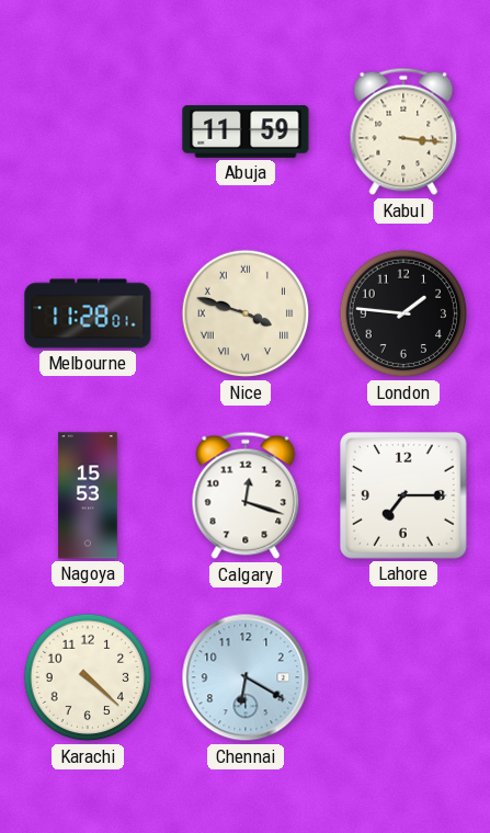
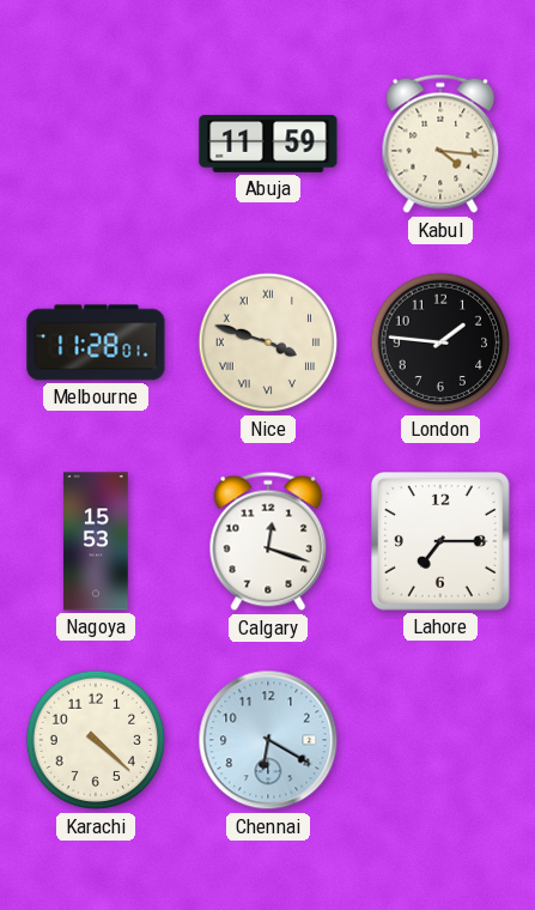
Kabul: 3:16 -> 4:16 (440, 144)
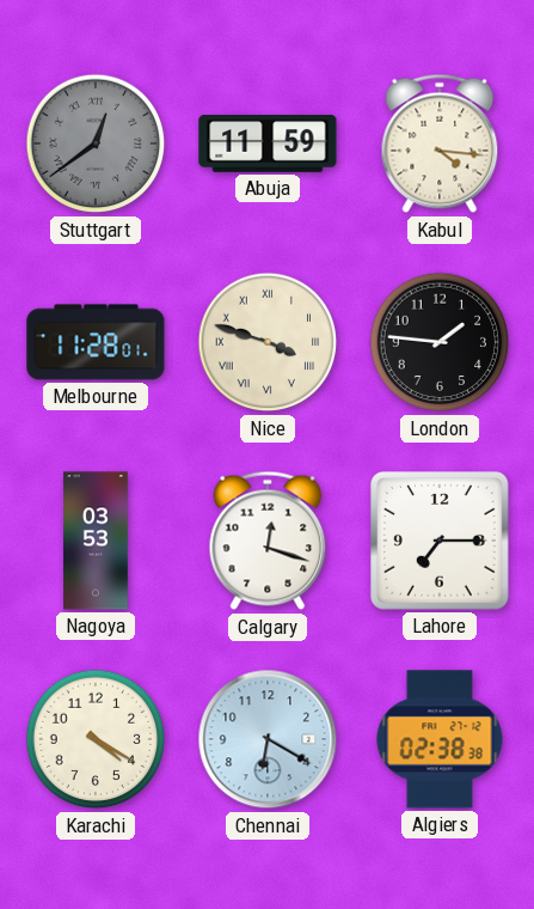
Stuttgart: none -> 12:39 (96, 144)
Nagoya: 15:53 -> 03:53 (96, 541)
Karachi: 4:22 -> 4:20 (96, 739)
Algiers: none -> 02:38 (440, 739)
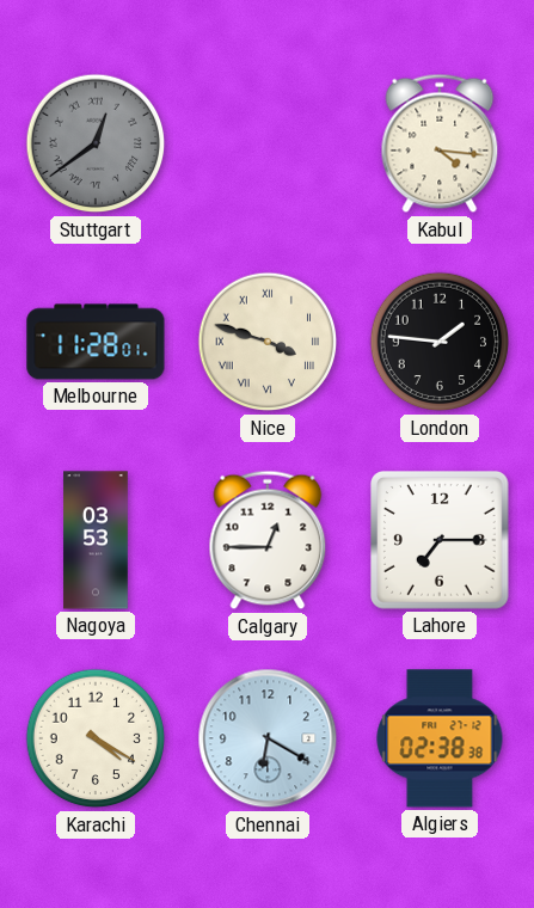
Abuja: 11:59 -> none (268, 145)
Calgary: 12:18 -> 12:45 (268, 540)
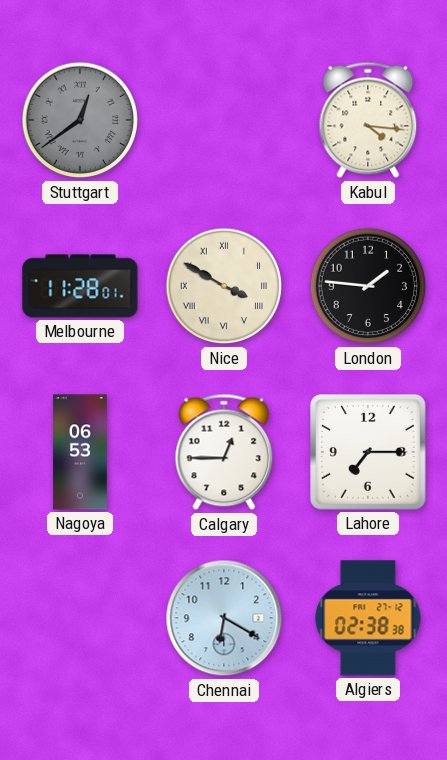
Nice: 3:48 -> 3:50 (224, 286)
Nagoya: 03:53 -> 06:53 (80, 452)
Karachi: 4:20 -> none (96, 738)
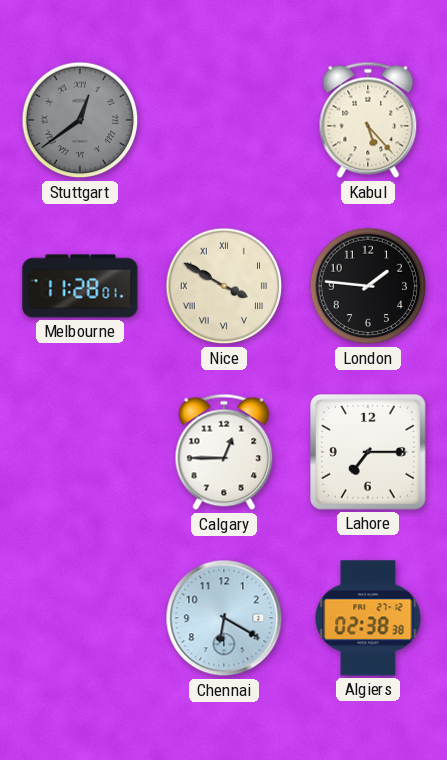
Kabul: 4:16 -> 5:23 (368, 120)
Nagoya: 06:53 -> none (80, 452)
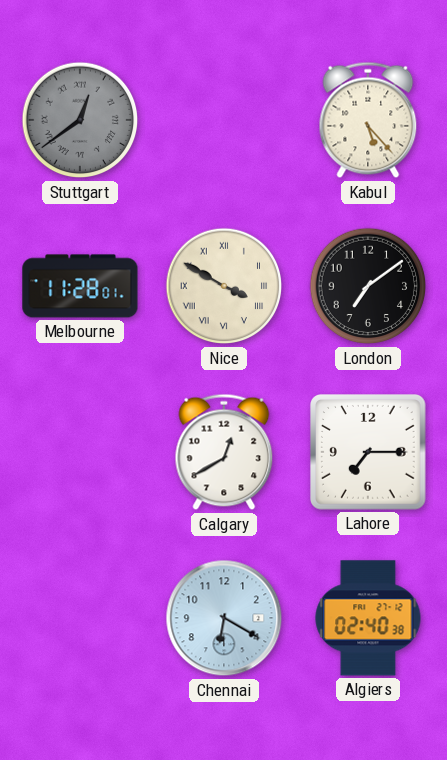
London: 1:46 -> 7:09 (368, 286)
Calgary: 12:45 -> 12:40 (224, 452)
Algiers: 02:38 -> 02:40 (368, 618)
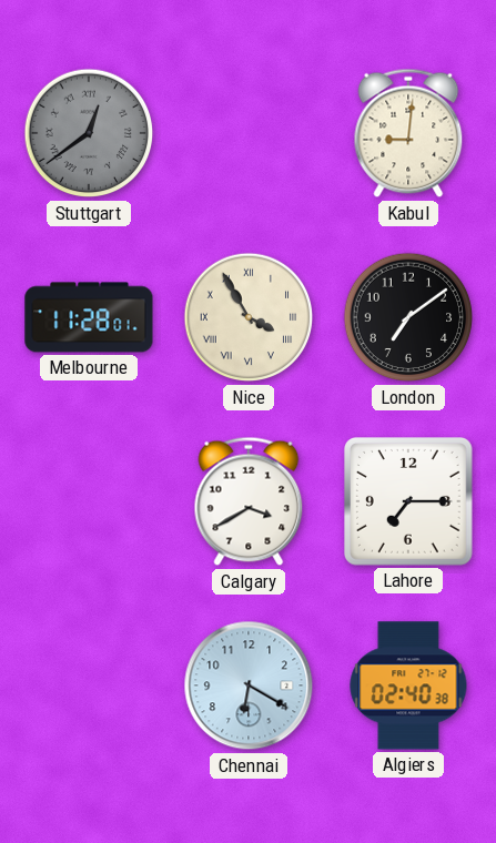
Kabul: 5:23 -> 9:01 (408, 133)
Nice: 3:50 -> 3:55 (249, 317)
Calgary: 12:40 -> 3:40 (249, 501)
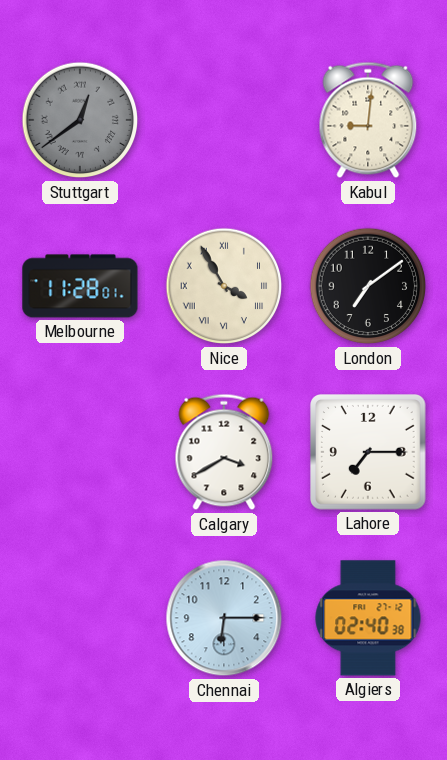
Chennai: 6:20 -> 6:15 (224, 618)
